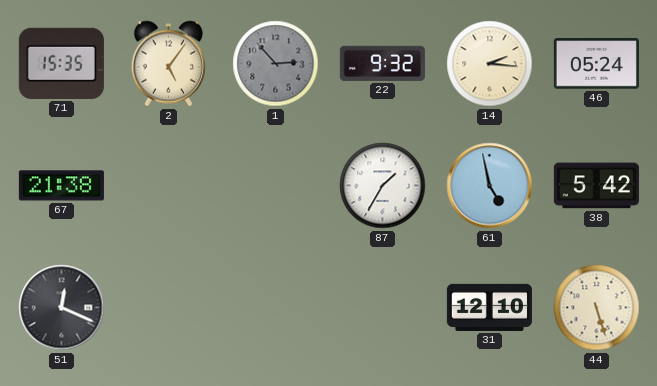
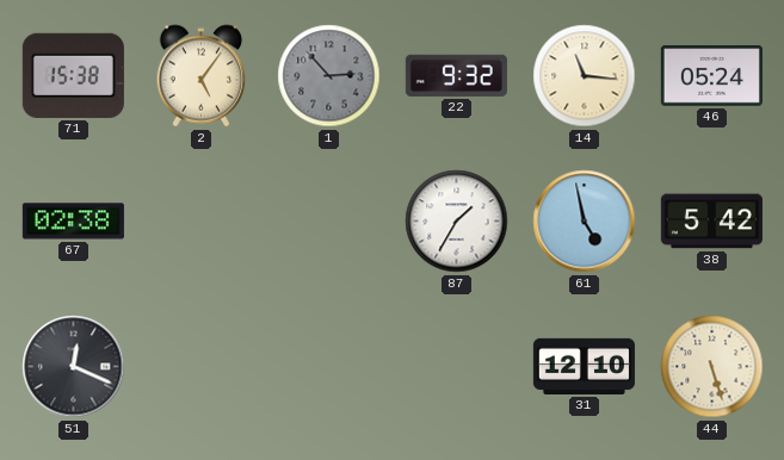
71: 15:35 -> 15:38 (73, 75)
14: 2:16 -> 11:16 (585, 76)
67: 21:38 -> 02:38 (73, 222)
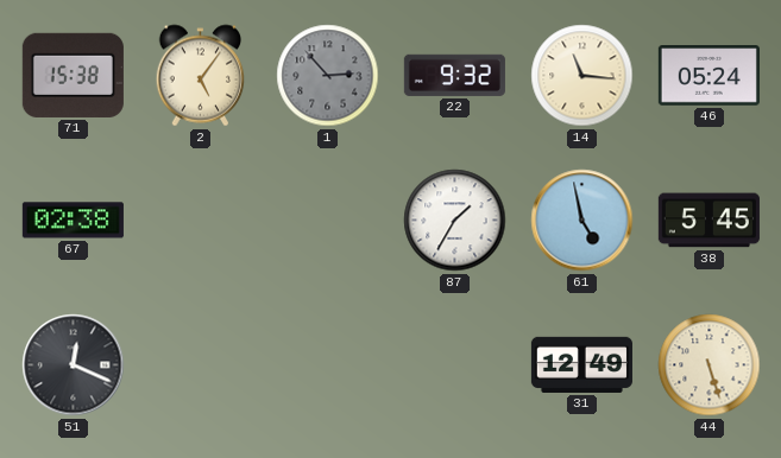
38: 5:42 -> 5:45 (708, 221)
31: 12:10 -> 12:49 (581, 364)
